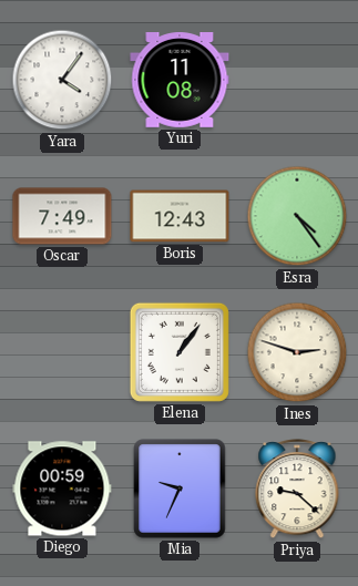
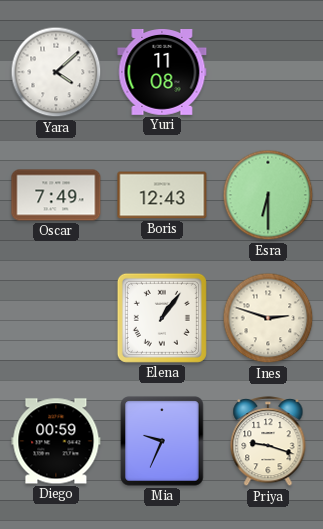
Yara: 4:06 -> 4:08 (56, 72)
Esra: 4:24 -> 6:30 (268, 195)
Priya: 9:22 -> 9:18 (268, 442)
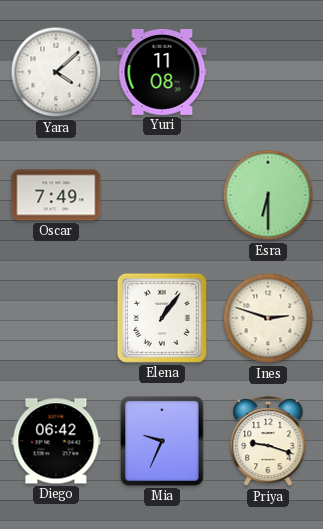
Boris: 12:43 -> none (162, 195)
Diego: 00:59 -> 06:42 (56, 441)
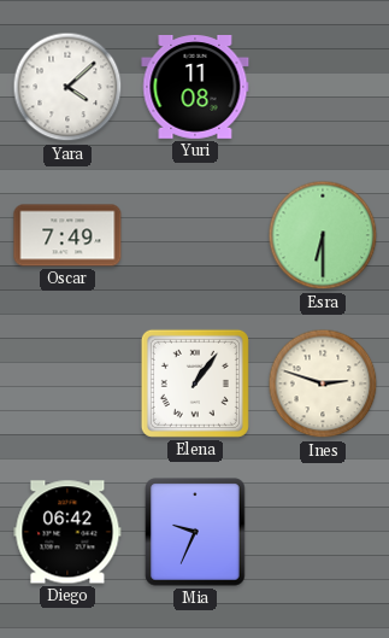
Priya: 9:18 -> none (268, 442)
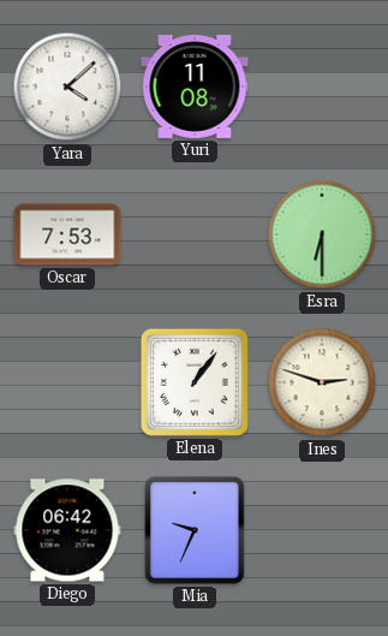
Oscar: 7:49 -> 7:53 (67, 234)
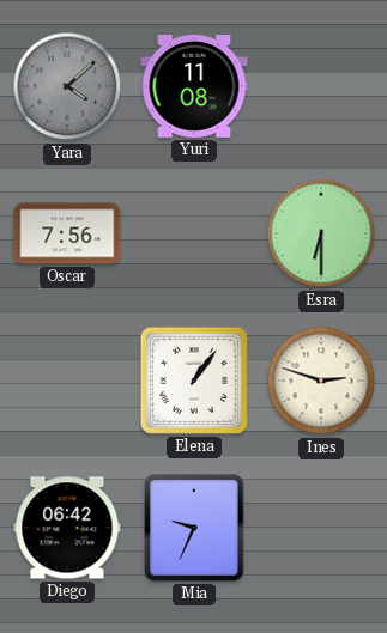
Yara dial: white -> grey (67, 86)
Oscar: 7:53 -> 7:56 (67, 233)
